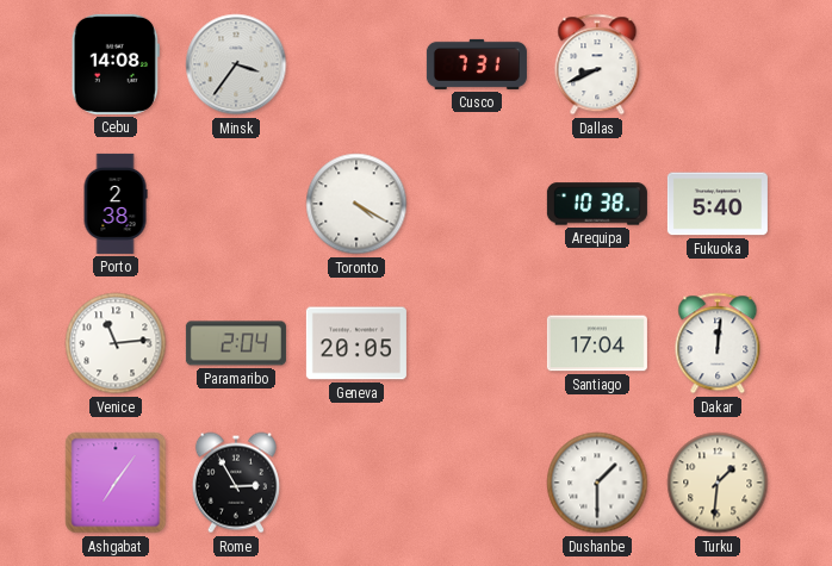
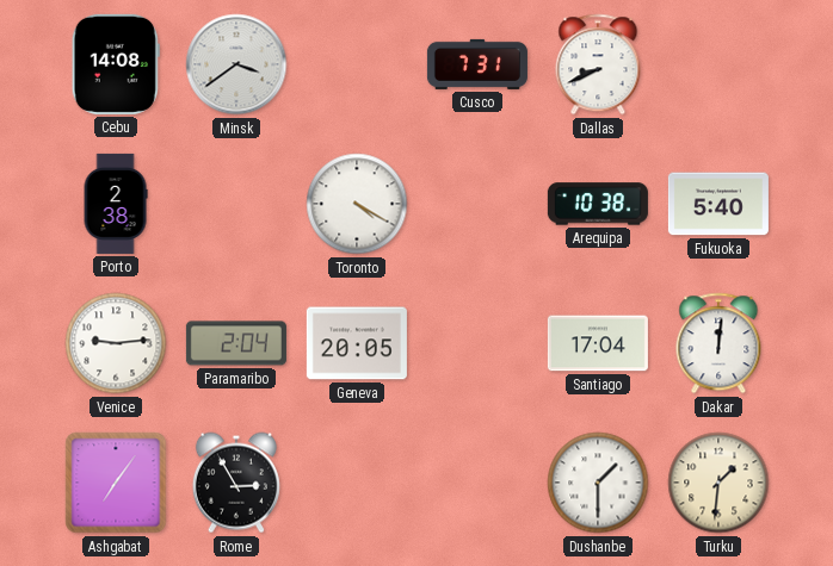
Minsk: 3:36 -> 3:39 (236, 64)
Venice: 11:14 -> 9:14 (116, 343)
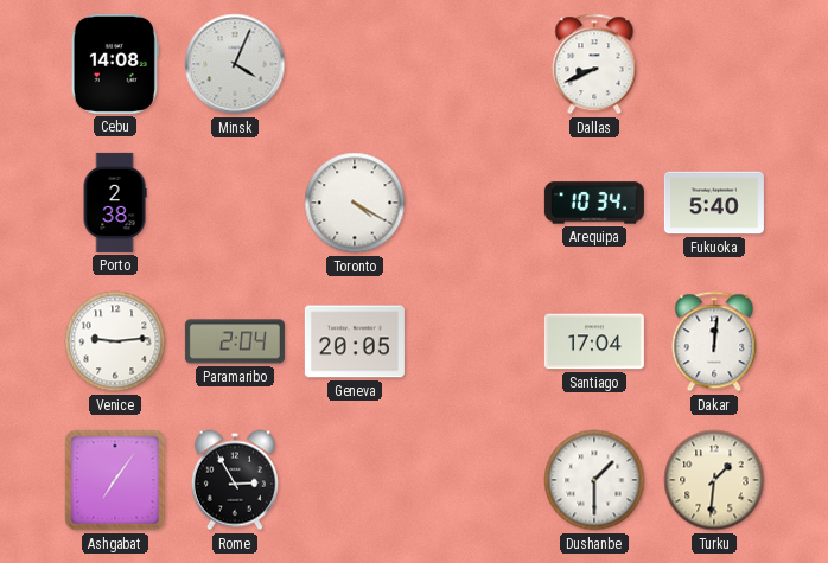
Minsk: 3:39 -> 4:04 (235, 64)
Cusco: 7:31 -> none (477, 64)
Arequipa: 10:38 -> 10:34 (594, 203)
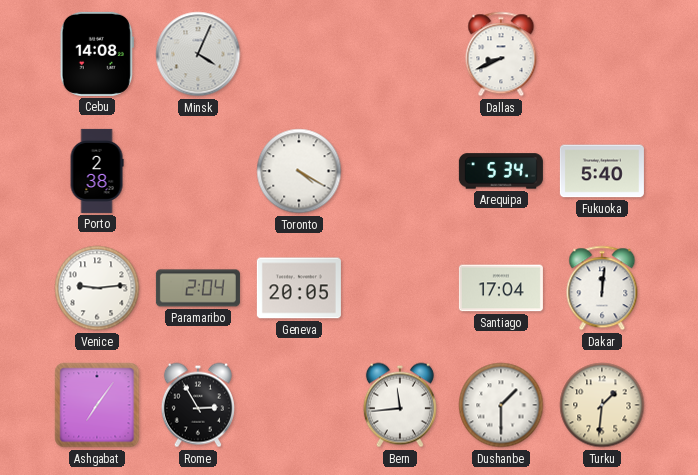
Arequipa: 10:34 -> 5:34 (501, 171)
Bern: none -> 11:44 (400, 405)
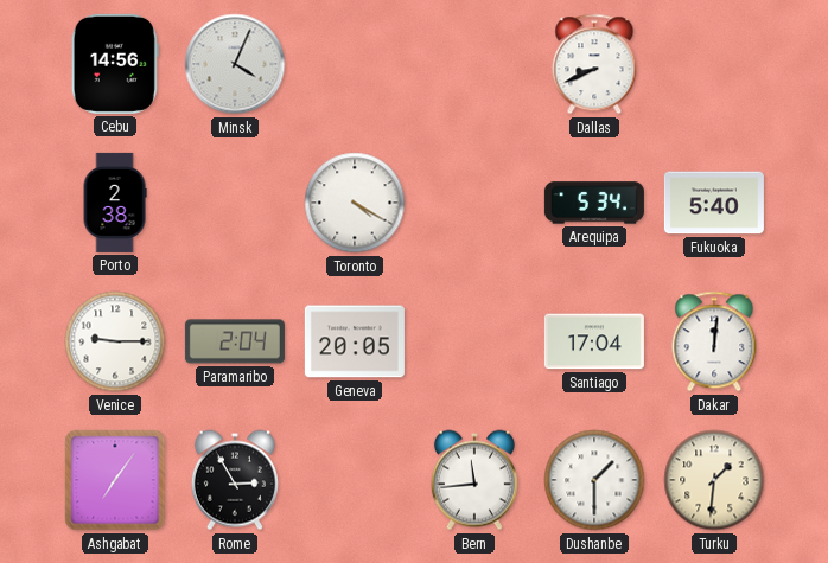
Cebu: 14:08 -> 14:56 (115, 64)
Venice: 9:14 -> 9:15 (115, 341)
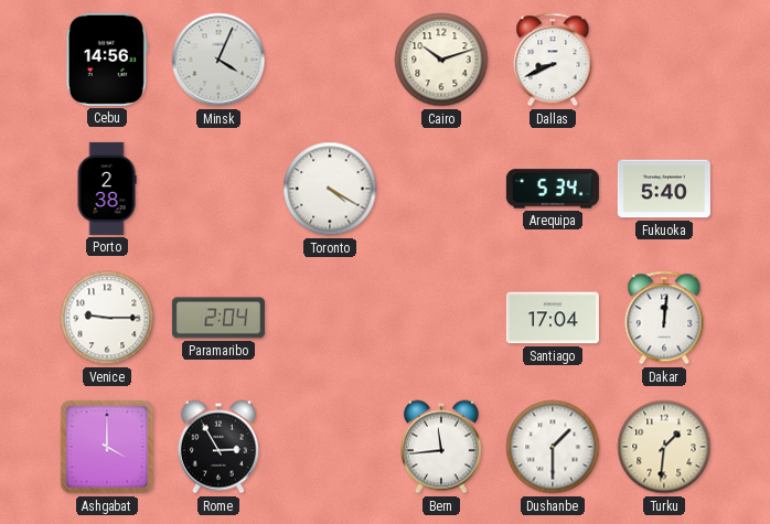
Cairo: none -> 10:12 (441, 60)
Geneva: 20:05 -> none (355, 341)
Ashgabat: 7:06 -> 4:00 (107, 447)
